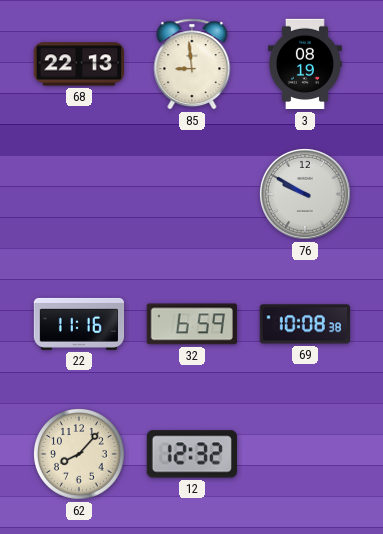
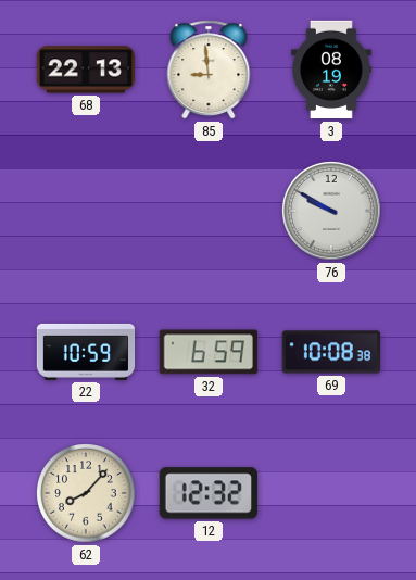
22: 11:16 -> 10:59 (86, 352)
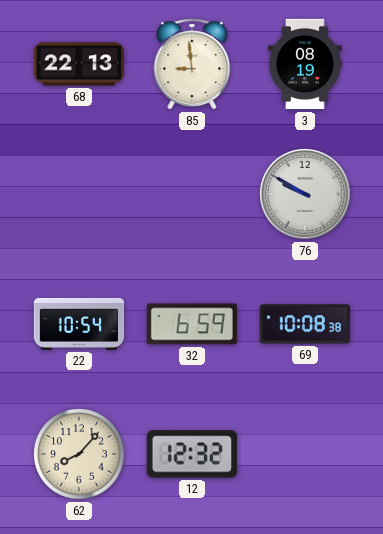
22: 10:59 -> 10:54 (79, 324)
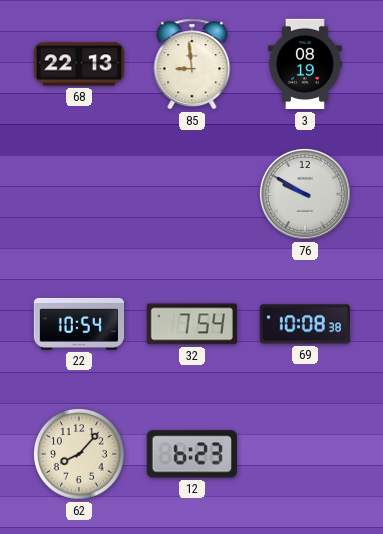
32: 6:59 -> 7:54 (192, 324)
12: 12:32 -> 6:23 (192, 454)
